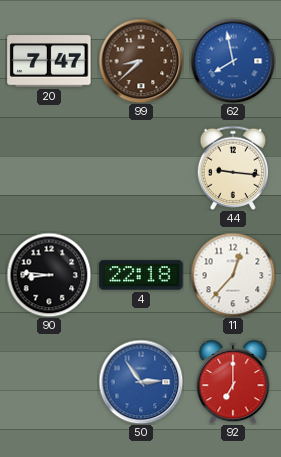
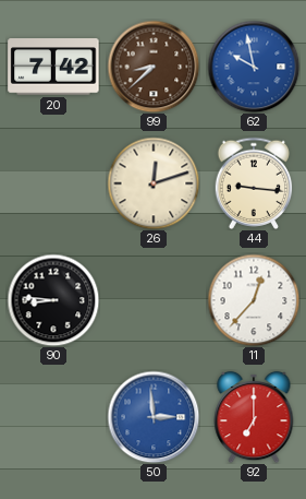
20: 7:47 -> 7:42 (53, 67)
62: 7:58 -> 9:58 (254, 67)
26: none -> 12:12 (154, 183)
4: 22:18 -> none (141, 275)
50: 2:54 -> 2:59 (154, 417)
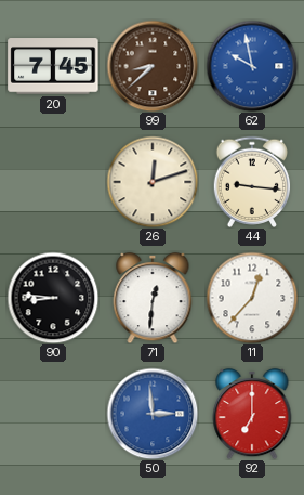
20: 7:42 -> 7:45 (53, 66)
71: none -> 12:31 (153, 298)
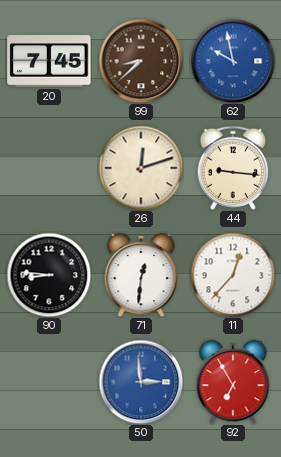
92: 7:00 -> 6:55 (233, 382)
